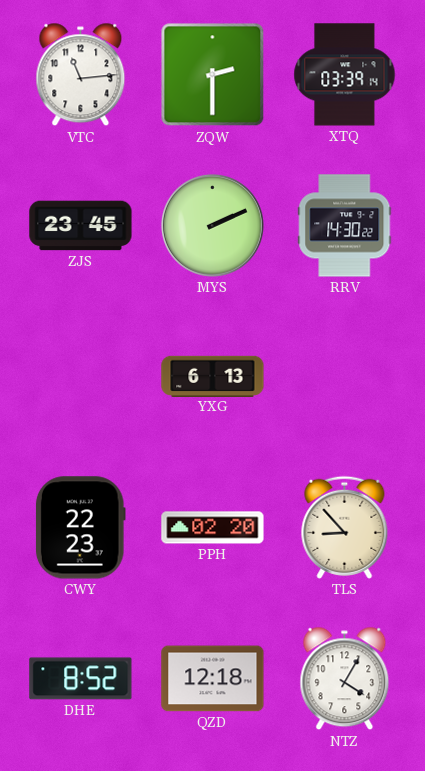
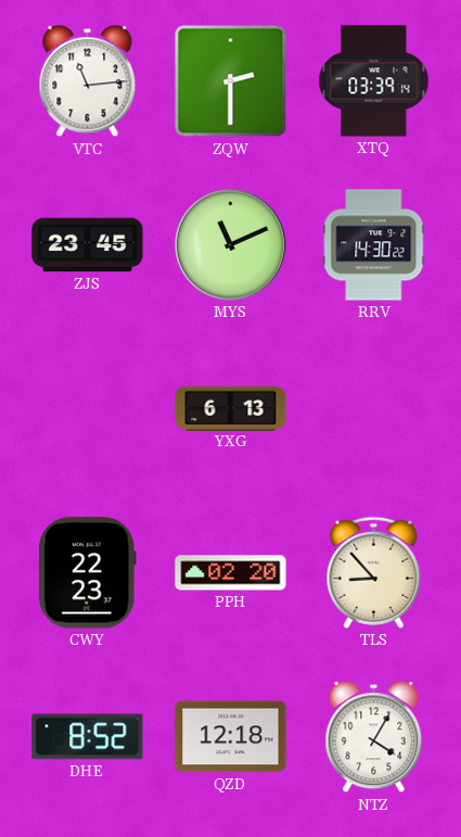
MYS: 2:11 -> 11:11 (230, 244)
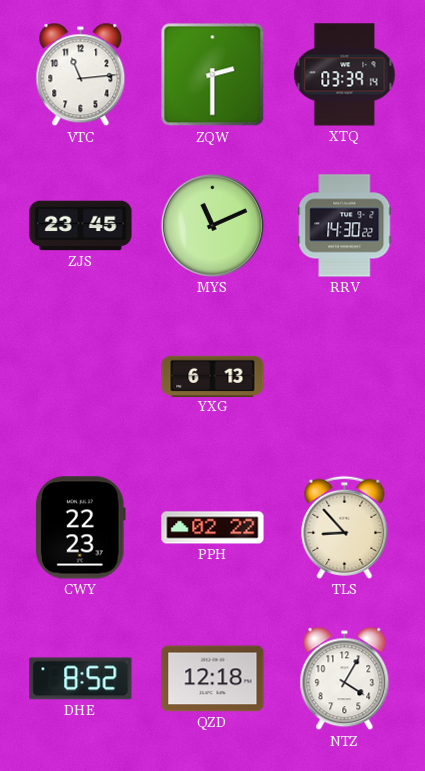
PPH: 02:20 -> 02:22 (213, 528)
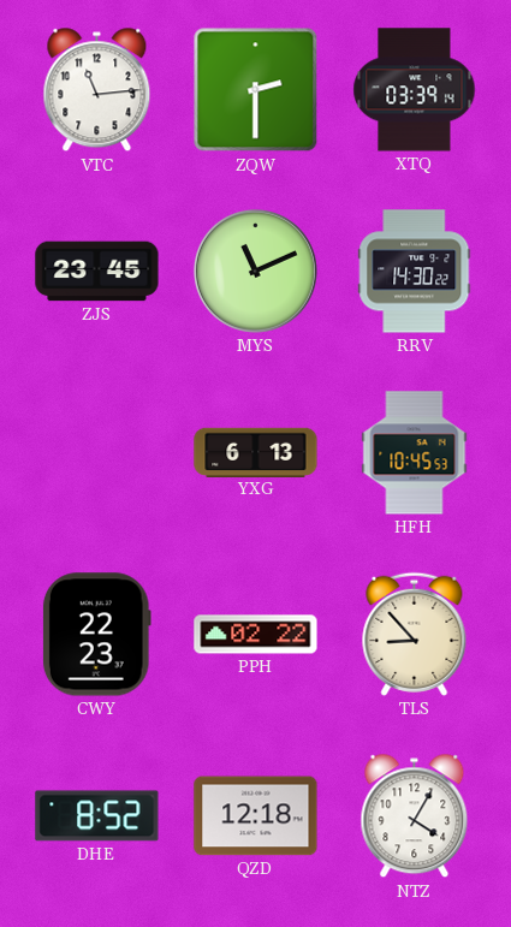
HFH: none -> 10:45 (415, 453)
